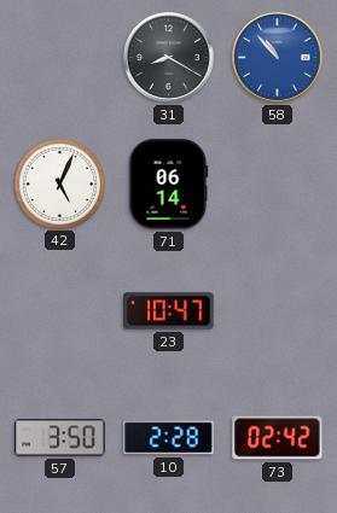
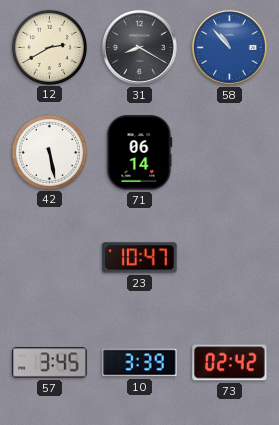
12: none -> 2:40 (49, 47)
42: 5:04 -> 5:28 (49, 152)
57: 3:50 -> 3:45 (50, 363)
10: 2:28 -> 3:39 (140, 363)
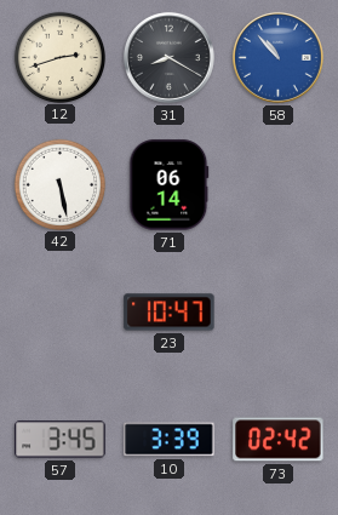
12: 2:40 -> 2:42 (59, 57)
